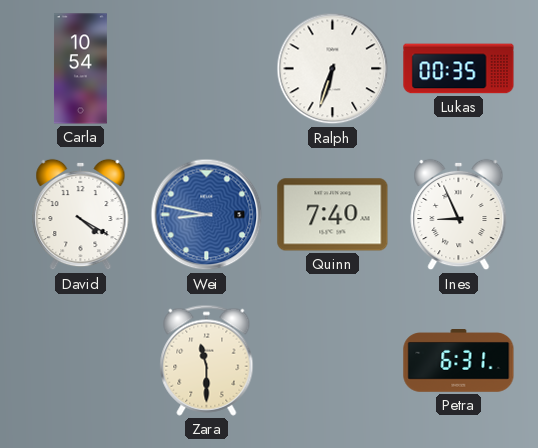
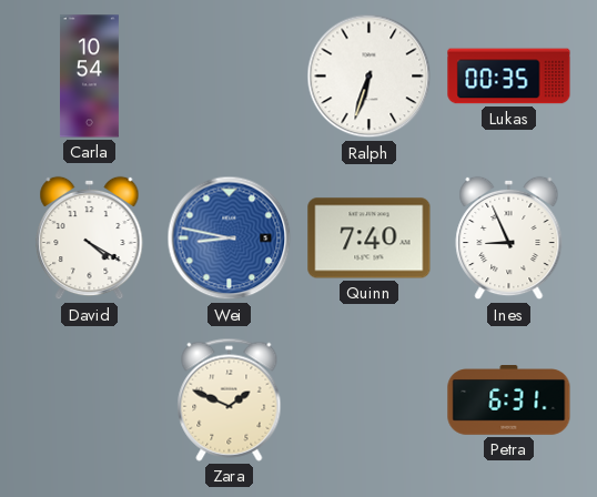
Zara: 11:30 -> 1:49 (230, 399)
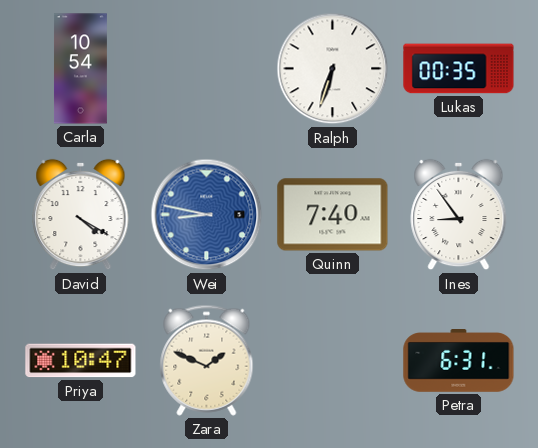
Ines: 8:56 -> 8:54 (459, 215)
Priya: none -> 10:47 (81, 361)
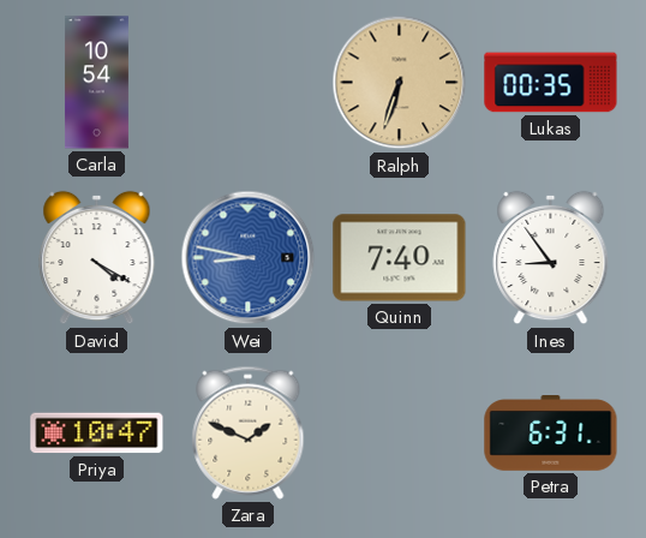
Ralph dial: white -> champagne (400, 83)
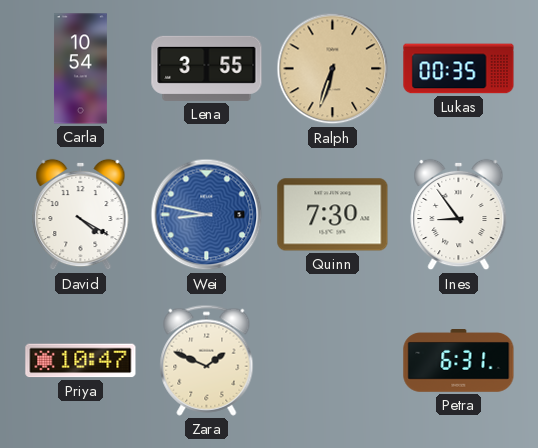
Lena: none -> 3:55 (207, 68)
Quinn: 7:40 -> 7:30 (333, 215)
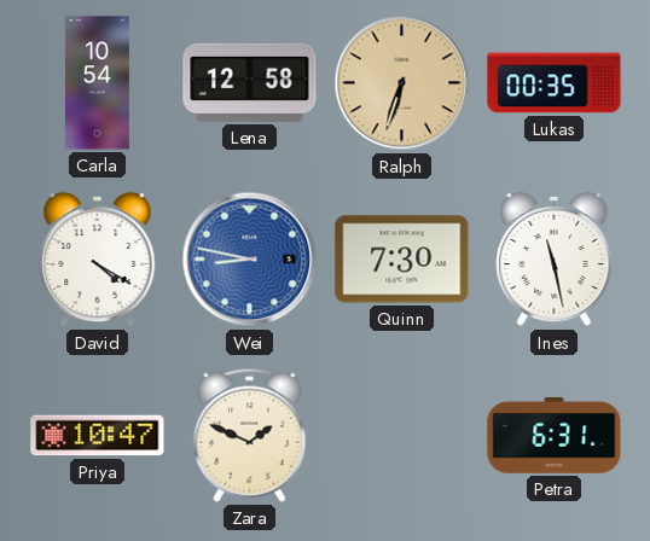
Lena: 3:55 -> 12:58 (250, 82)
Ines: 8:54 -> 11:28 (555, 260)
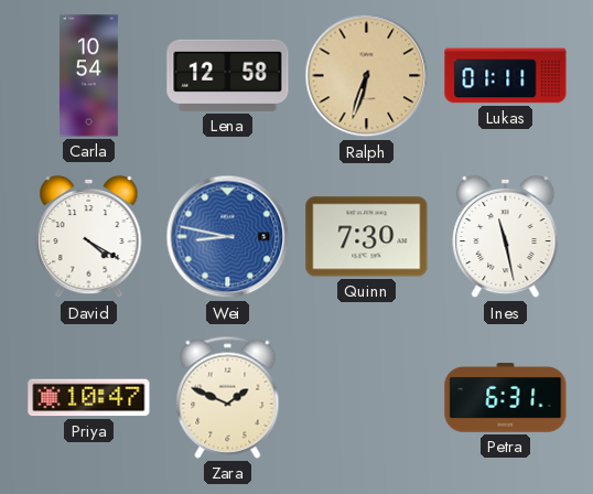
Lukas: 00:35 -> 01:11 (506, 76)
